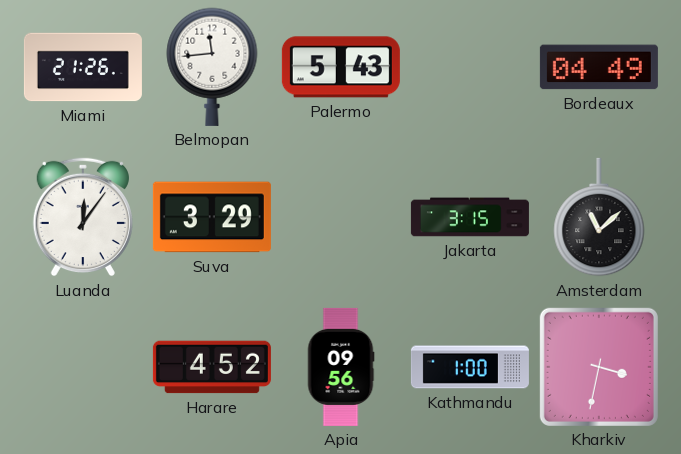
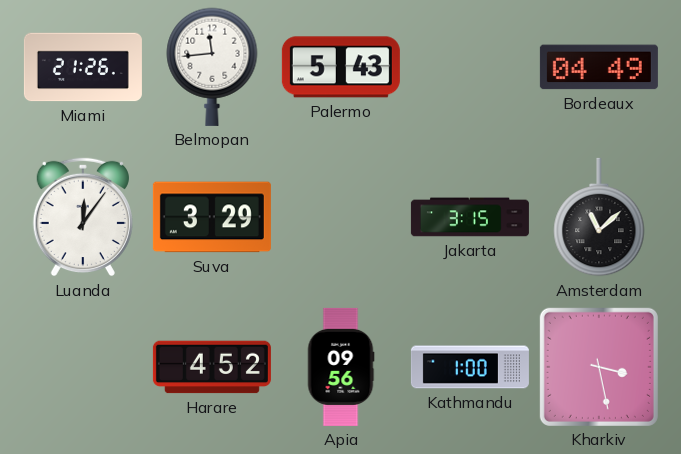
Kharkiv: 3:32 -> 3:28 (599, 367)
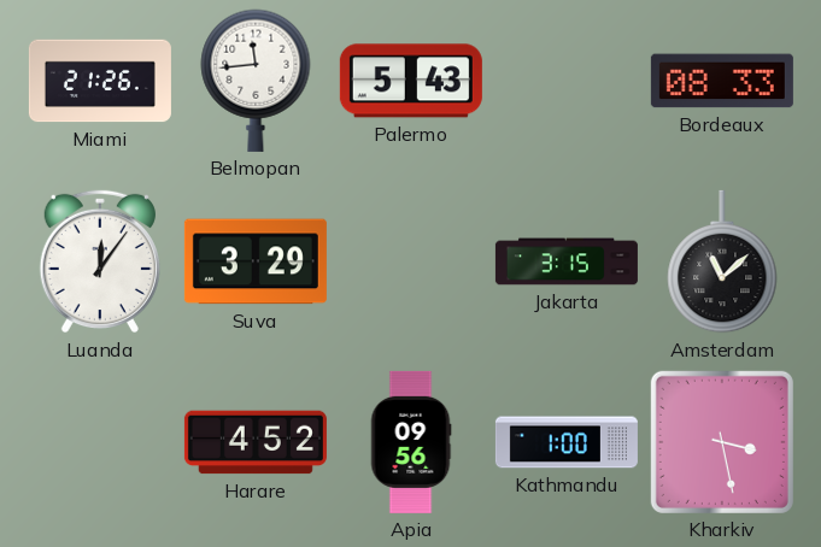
Bordeaux: 04:49 -> 08:33 (722, 81)
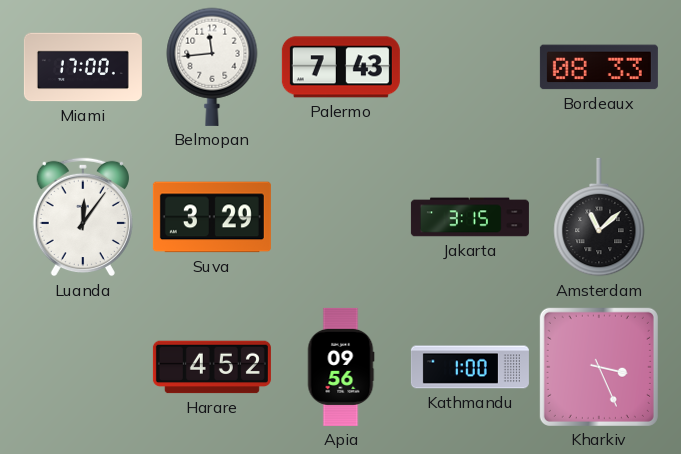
Miami: 21:26 -> 17:00 (83, 67)
Palermo: 5:43 -> 7:43 (341, 67)
Kharkiv: 3:28 -> 3:26 (599, 367)
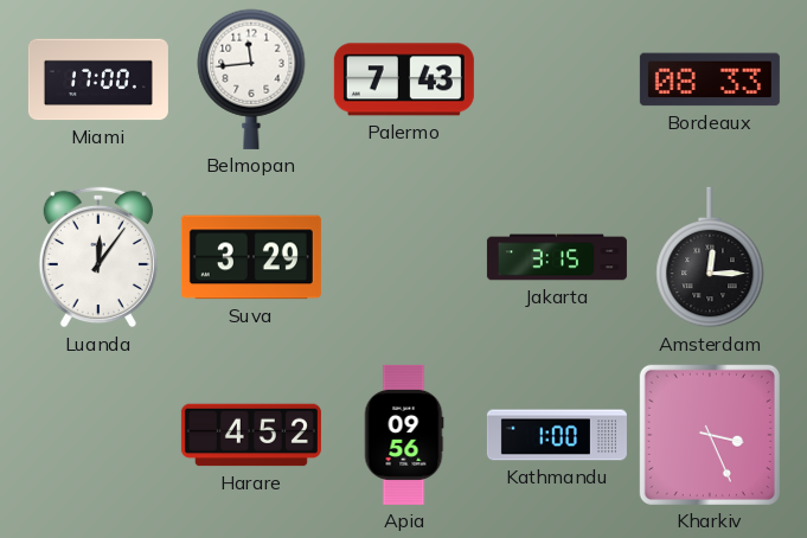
Amsterdam: 11:08 -> 12:15 (710, 257)
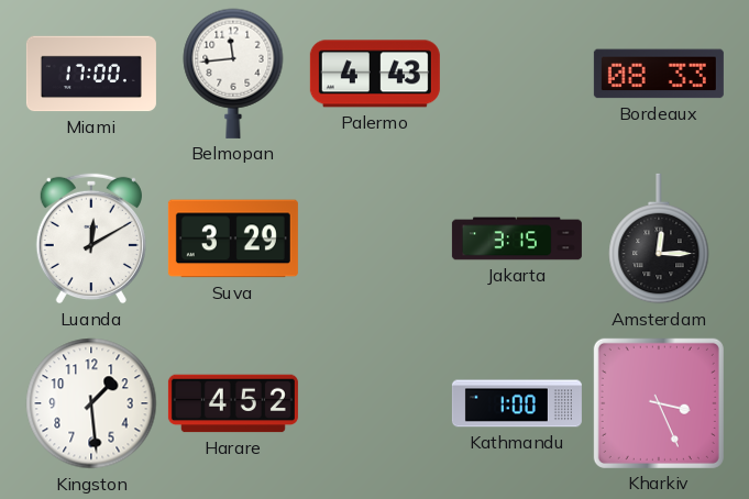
Palermo: 7:43 -> 4:43 (375, 74)
Luanda: 12:06 -> 12:10 (91, 239)
Kingston: none -> 1:29 (91, 403)
Apia: 09:56 -> none (404, 435)
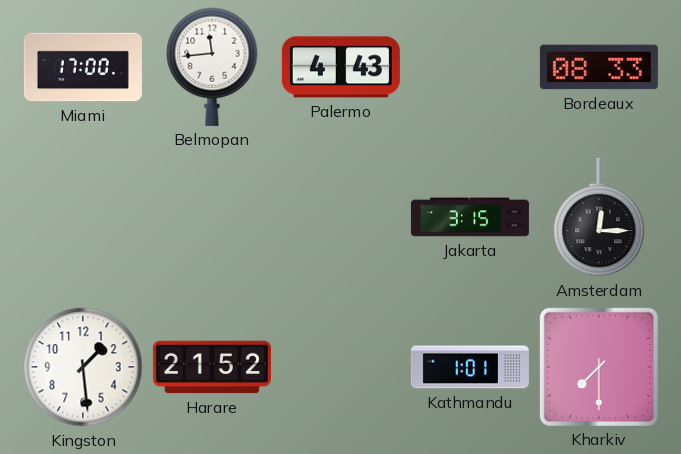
Luanda: 12:10 -> none (91, 239)
Suva: 3:29 -> none (233, 239)
Harare: 4:52 -> 21:52 (212, 367)
Kathmandu: 1:00 -> 1:01 (470, 367)
Kharkiv: 3:26 -> 7:30 (599, 367)
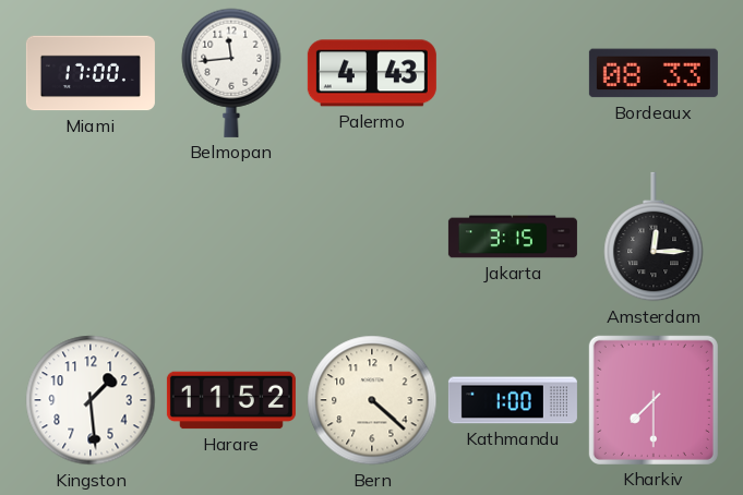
Harare: 21:52 -> 11:52 (231, 400)
Bern: none -> 4:22 (372, 400)
Kathmandu: 1:01 -> 1:00 (513, 400)
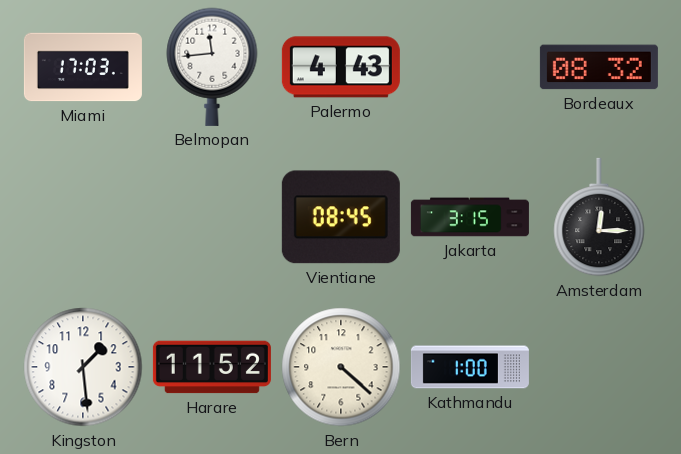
Miami: 17:00 -> 17:03 (83, 67)
Bordeaux: 08:33 -> 08:32 (599, 67)
Vientiane: none -> 08:45 (341, 217)
Kharkiv: 7:30 -> none (654, 400)
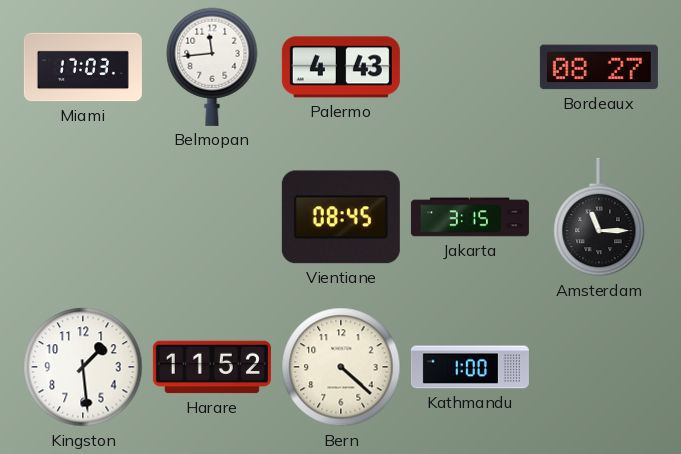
Bordeaux: 08:32 -> 08:27 (599, 67)
Amsterdam: 12:15 -> 11:15 (599, 217)
